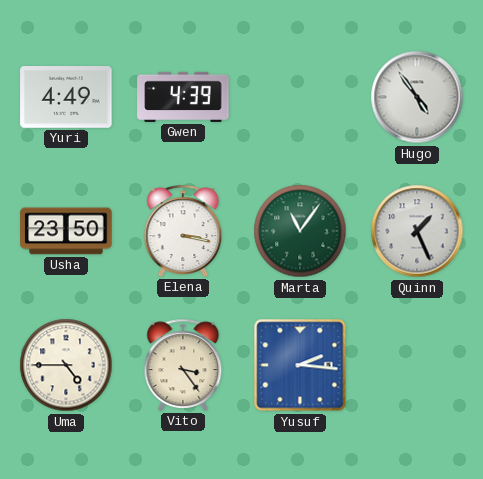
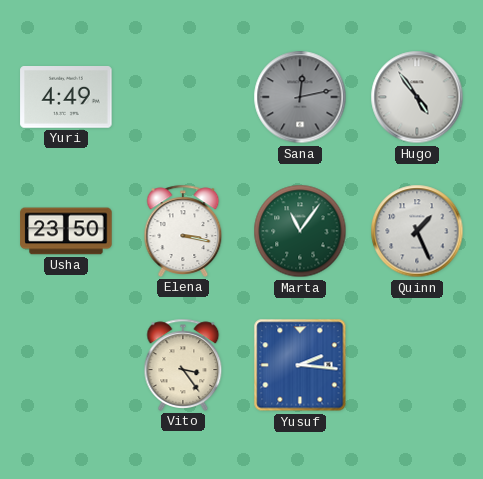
Gwen: 4:39 -> none (183, 97)
Sana: none -> 12:13 (300, 97)
Uma: 4:45 -> none (66, 365)
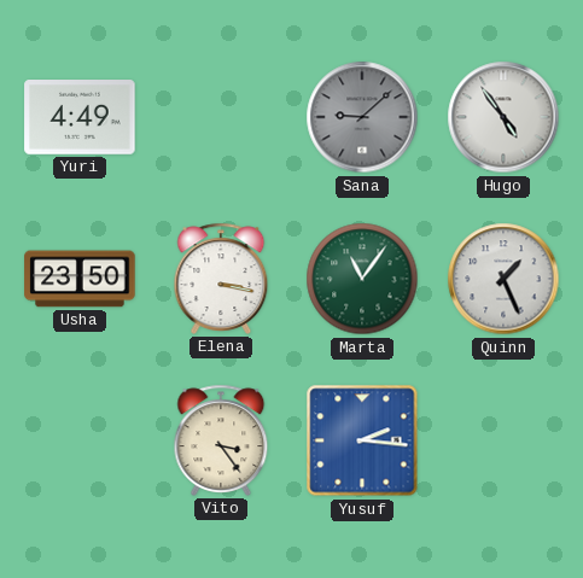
Sana: 12:13 -> 9:08 (362, 117)
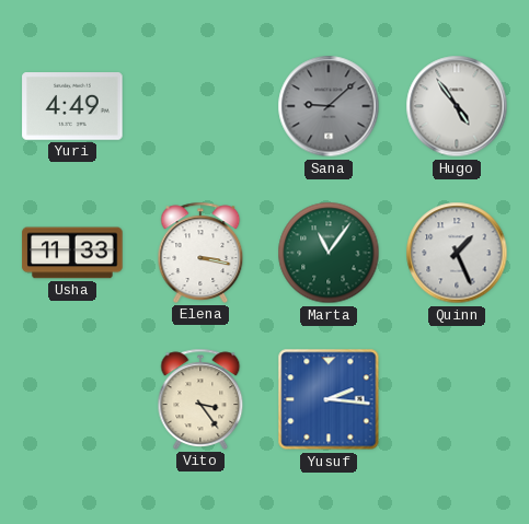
Usha: 23:50 -> 11:33 (72, 253)
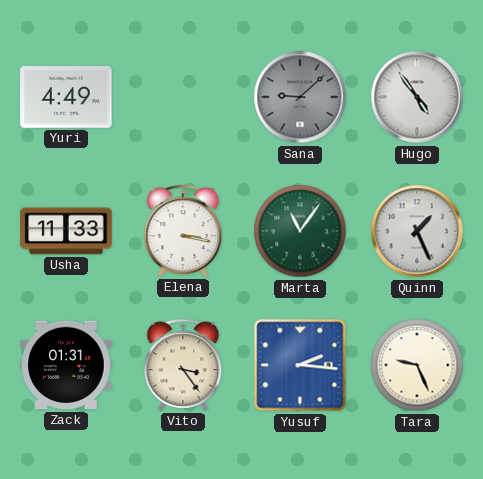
Zack: none -> 01:31 (66, 365)
Tara: none -> 9:26 (417, 365)
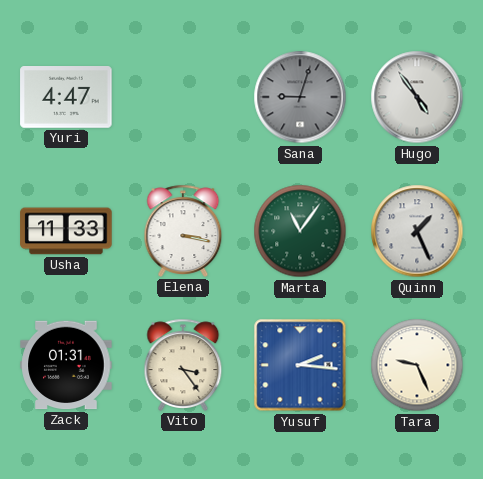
Yuri: 4:49 -> 4:47 (66, 98)
Sana: 9:08 -> 9:03 (300, 97)
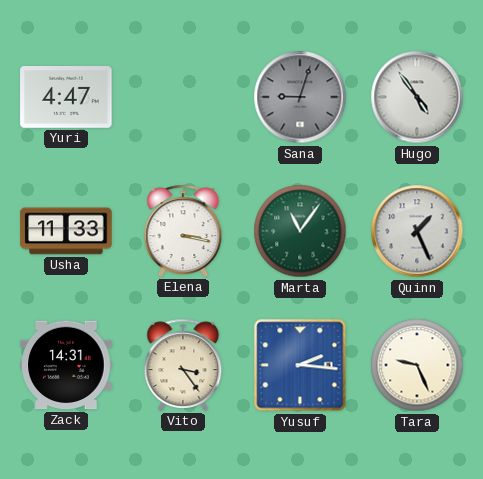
Zack: 01:31 -> 14:31 (66, 365)
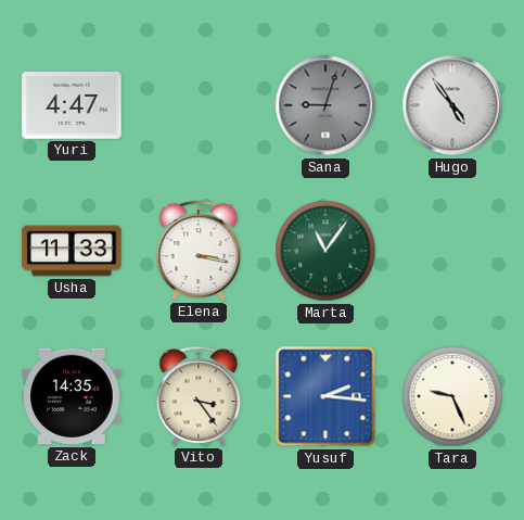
Quinn: 1:26 -> none (417, 231)
Zack: 14:31 -> 14:35 (72, 396)
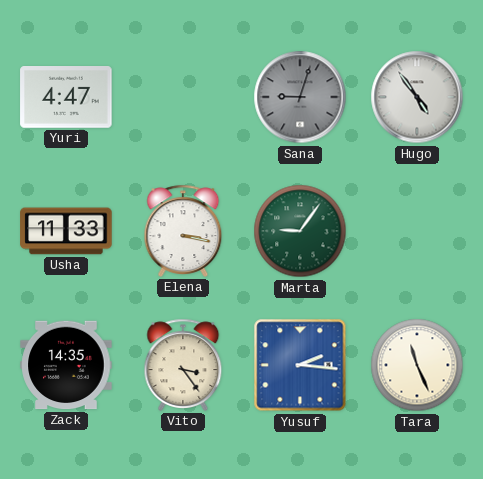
Marta: 11:06 -> 9:06 (300, 231)
Tara: 9:26 -> 11:26 (417, 365)
